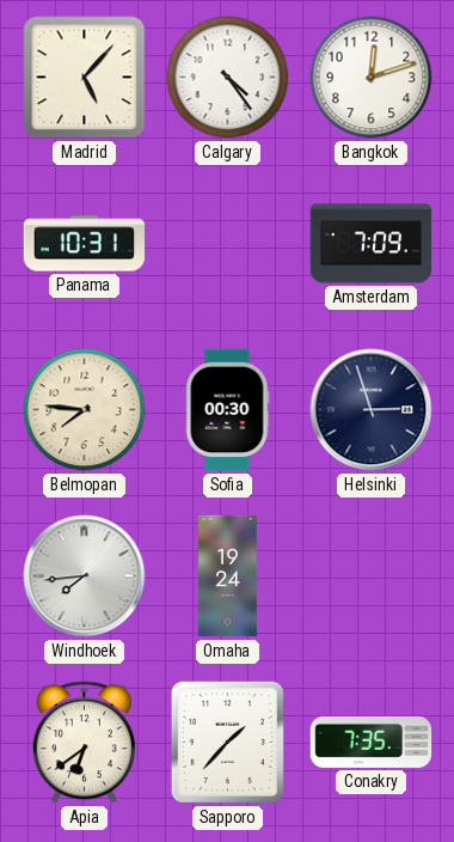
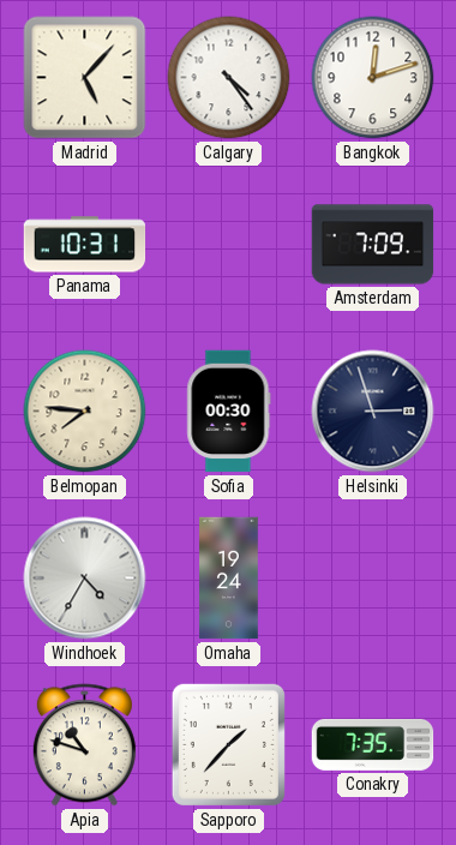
Windhoek: 7:44 -> 4:35 (85, 579)
Apia: 6:39 -> 10:48 (84, 745)
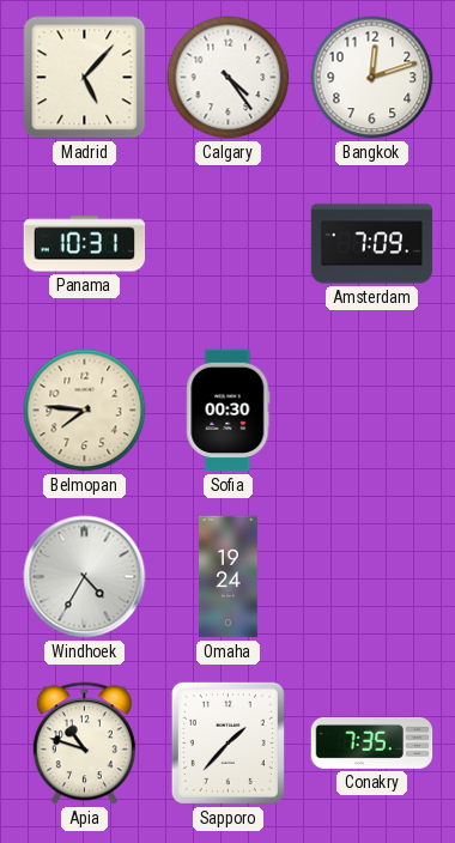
Helsinki: 2:57 -> none (373, 412)
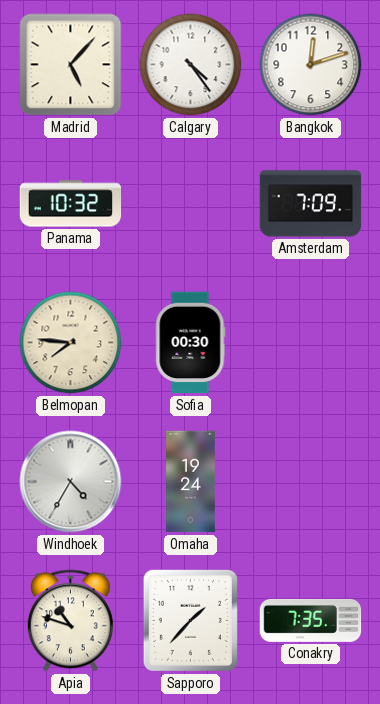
Panama: 10:31 -> 10:32 (71, 204)
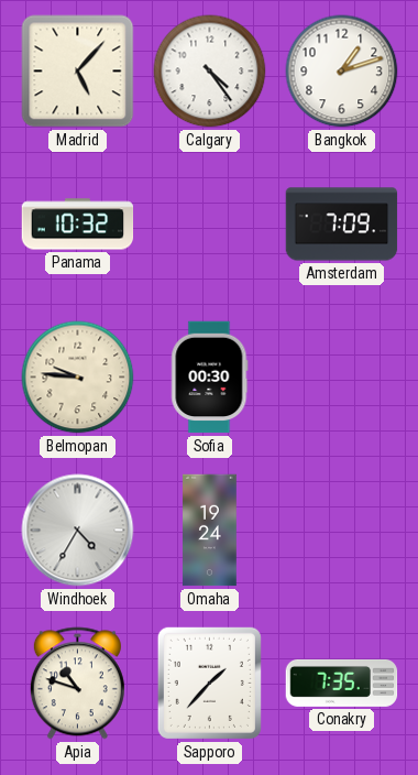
Bangkok: 12:12 -> 1:12 (342, 72)
Belmopan: 7:46 -> 9:46 (78, 378)
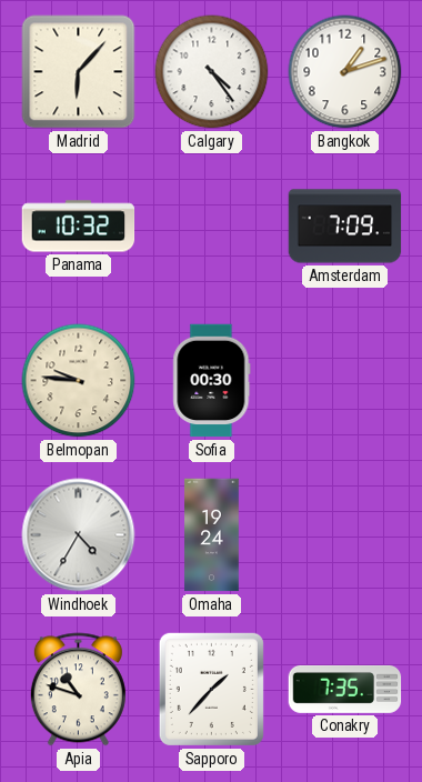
Madrid: 5:07 -> 6:07 (79, 72)
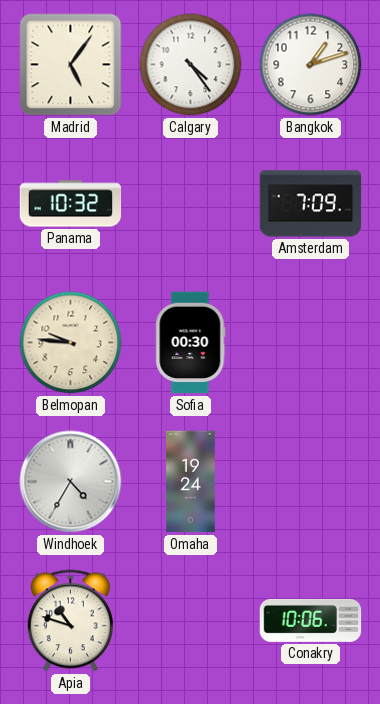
Madrid: 6:07 -> 5:06 (71, 65)
Sapporo: 1:37 -> none (211, 689)
Conakry: 7:35 -> 10:06 (311, 620)
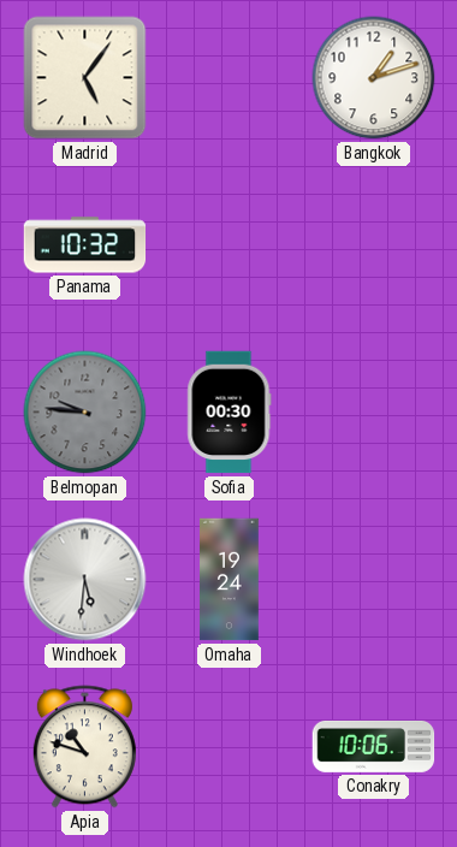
Calgary: 4:24 -> none (191, 65)
Amsterdam: 7:09 -> none (311, 204)
Belmopan dial: cream -> grey (85, 413)
Windhoek: 4:35 -> 5:31 (85, 580)
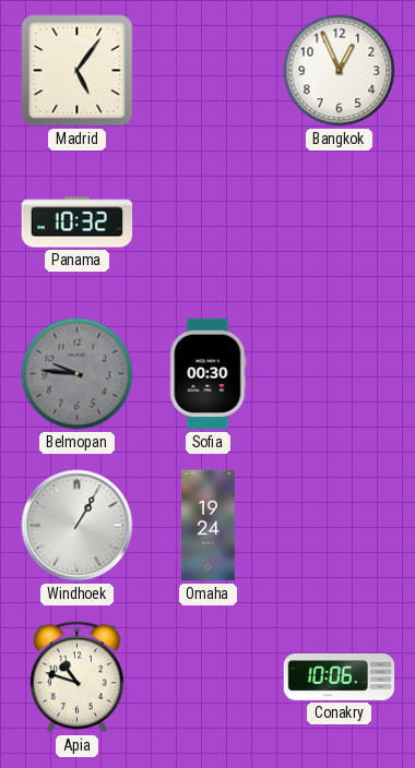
Bangkok: 1:12 -> 12:56 (340, 71)
Windhoek: 5:31 -> 1:05 (78, 526)
